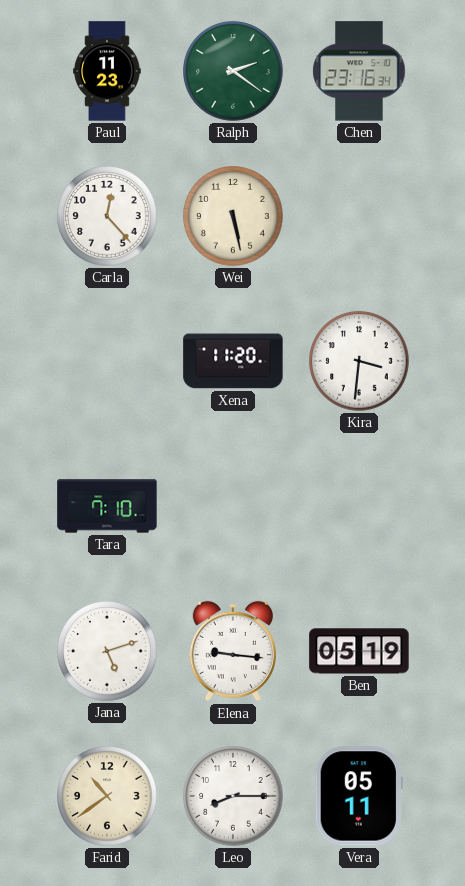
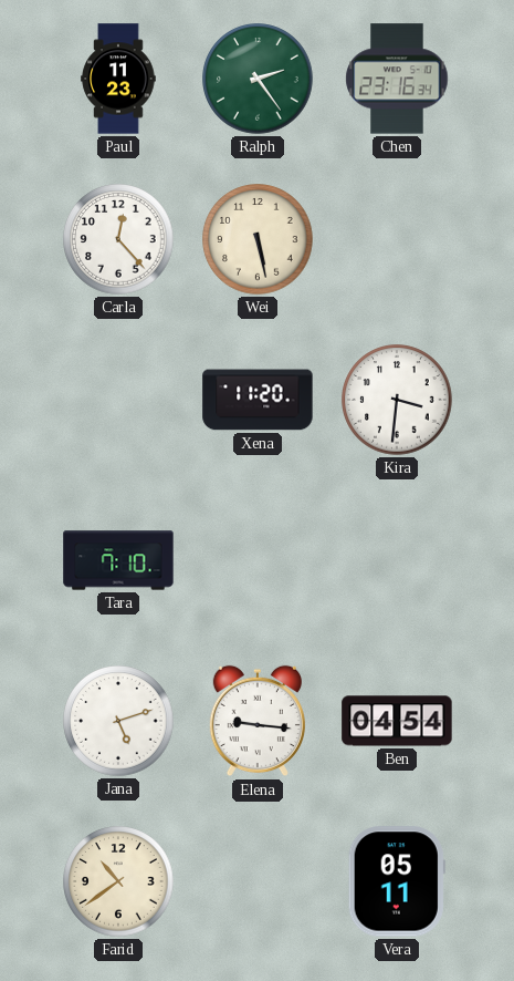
Ralph: 2:21 -> 2:24 (258, 79)
Ben: 05:19 -> 04:54 (397, 721)
Leo: 8:15 -> none (233, 796)
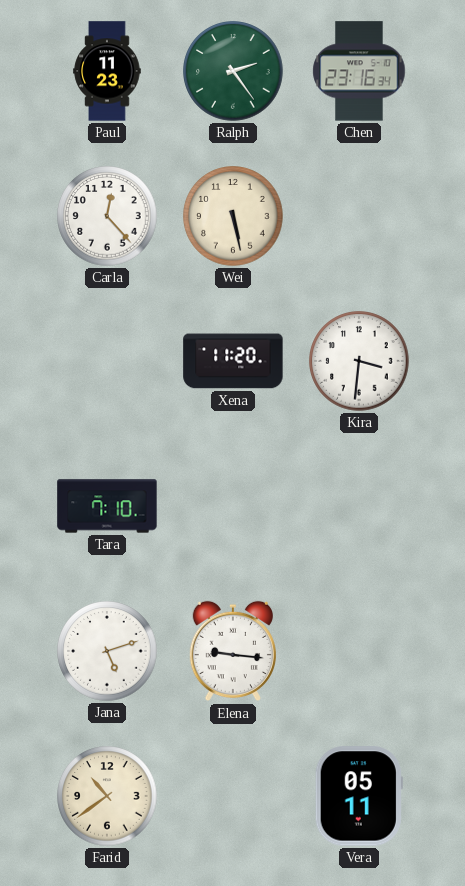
Ben: 04:54 -> none (397, 721)
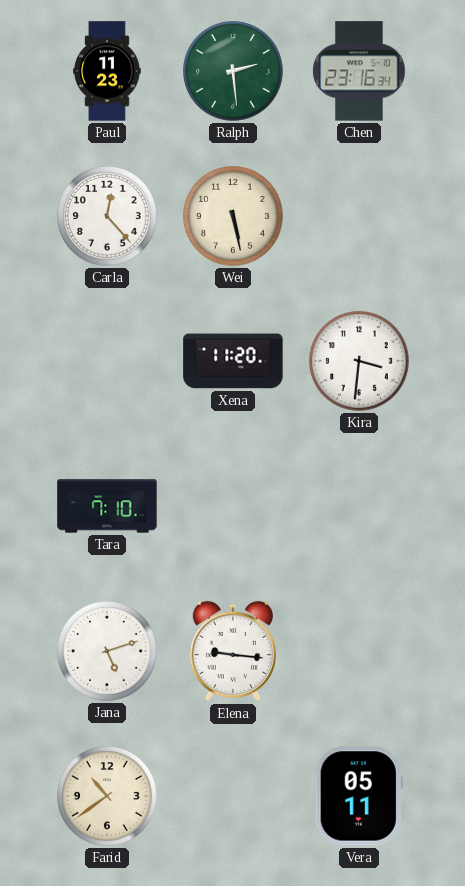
Ralph: 2:24 -> 2:29 (233, 71)
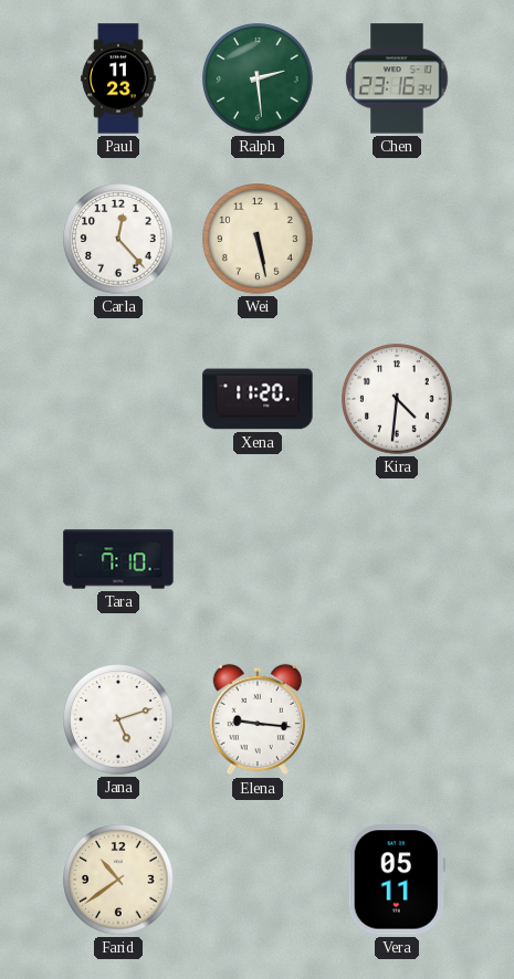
Kira: 3:31 -> 4:31 (397, 399)
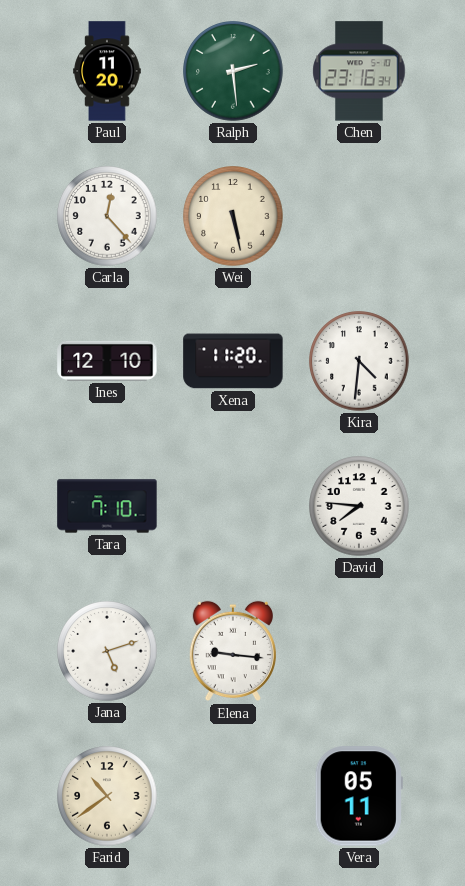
Paul: 11:23 -> 11:20 (107, 71)
Ines: none -> 12:10 (107, 361)
David: none -> 7:46 (359, 506)
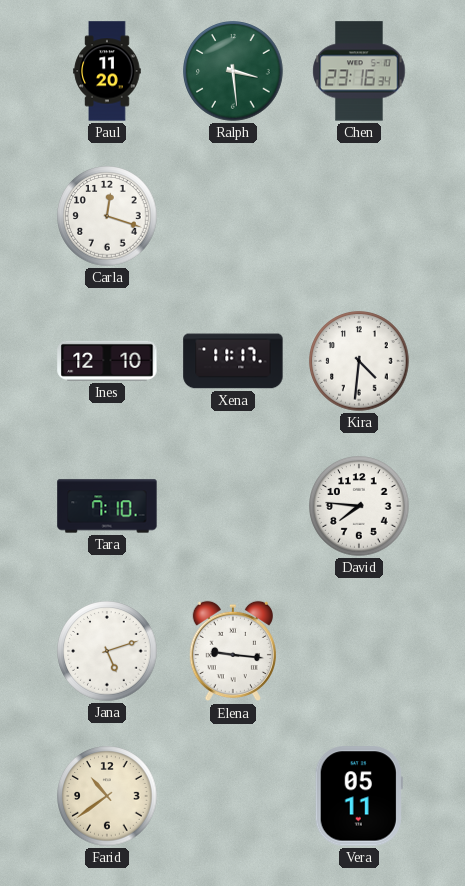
Ralph: 2:29 -> 3:29 (233, 71)
Carla: 12:23 -> 12:18 (107, 216)
Wei: 5:28 -> none (233, 216)
Xena: 11:20 -> 11:17 (233, 361)
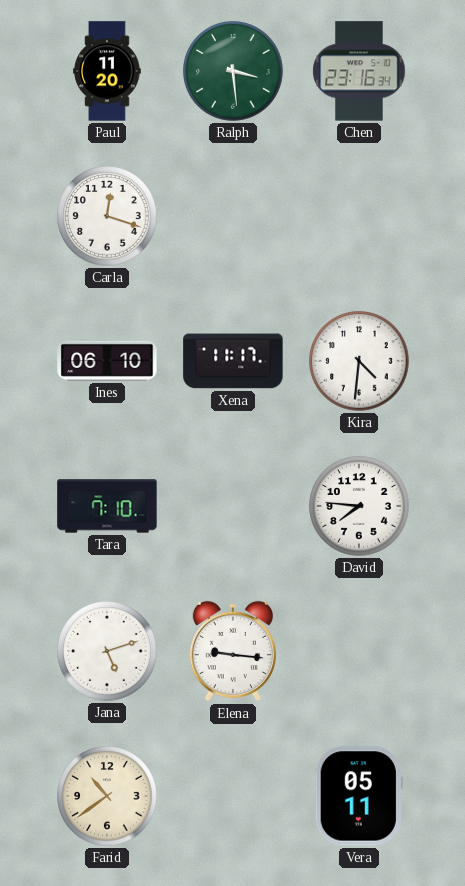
Ines: 12:10 -> 06:10 (107, 361)
